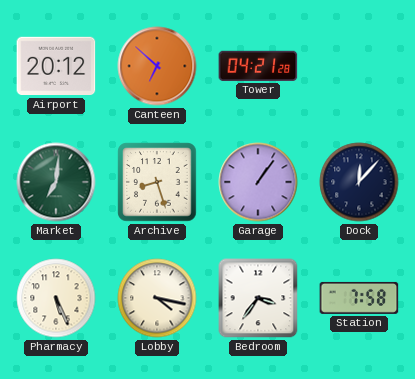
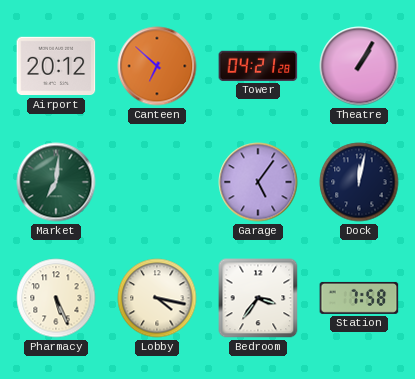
Theatre: none -> 1:05 (359, 66)
Archive: 8:27 -> none (157, 182)
Garage: 1:06 -> 5:06 (258, 182)
Dock: 12:07 -> 12:02 (359, 182)
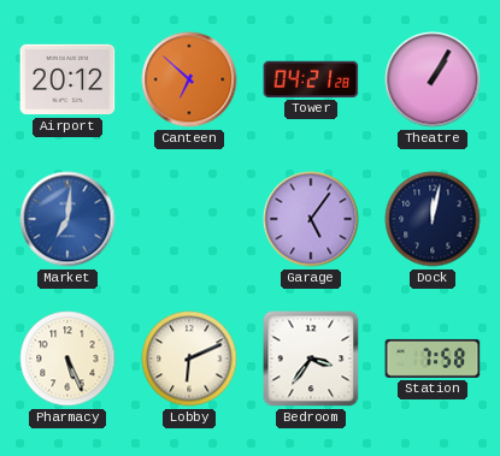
Market dial: green -> blue (67, 219)
Lobby: 4:17 -> 6:11 (189, 359)
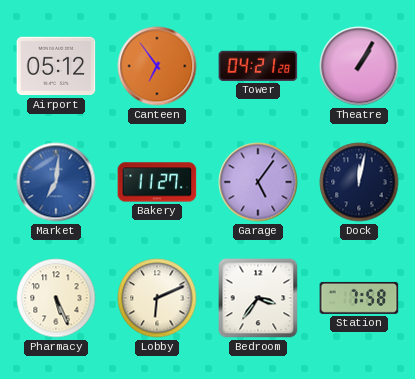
Airport: 20:12 -> 05:12 (56, 66)
Canteen: 6:52 -> 6:54 (157, 66)
Bakery: none -> 11:27 (157, 182)
